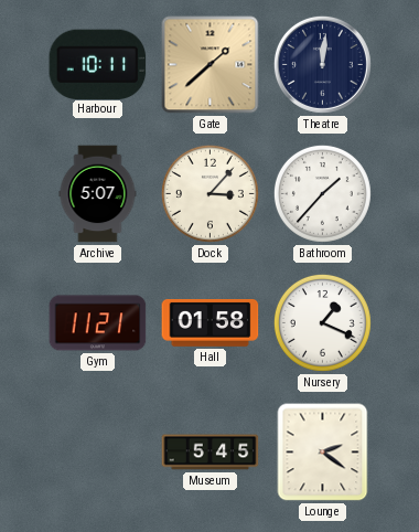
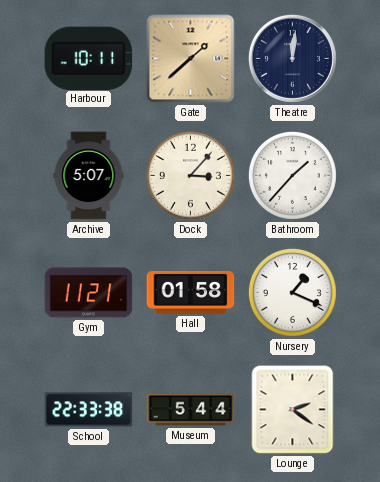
School: none -> 22:33 (89, 410)
Museum: 5:45 -> 5:44 (191, 410)
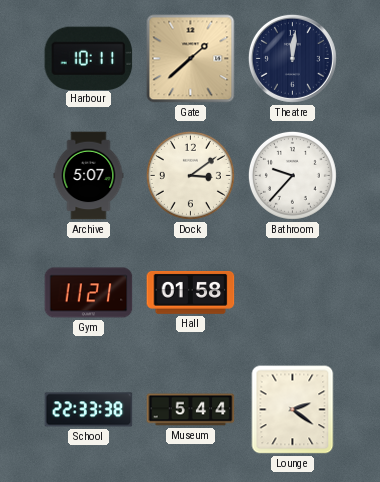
Dock: 3:07 -> 3:09 (190, 175)
Bathroom: 1:37 -> 9:37 (292, 175)
Nursery: 1:19 -> none (292, 292)
